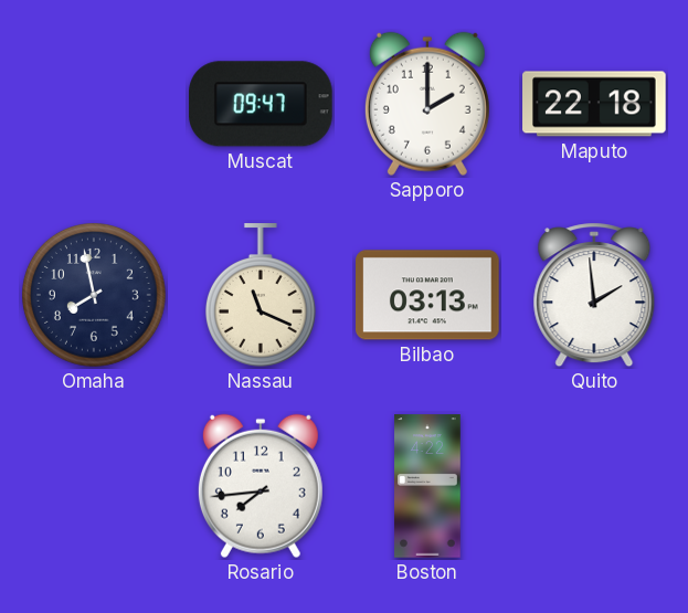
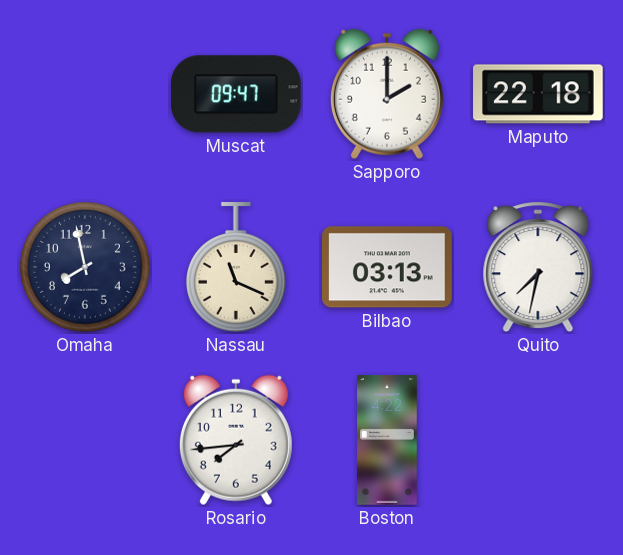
Quito: 1:59 -> 7:32 (538, 267)
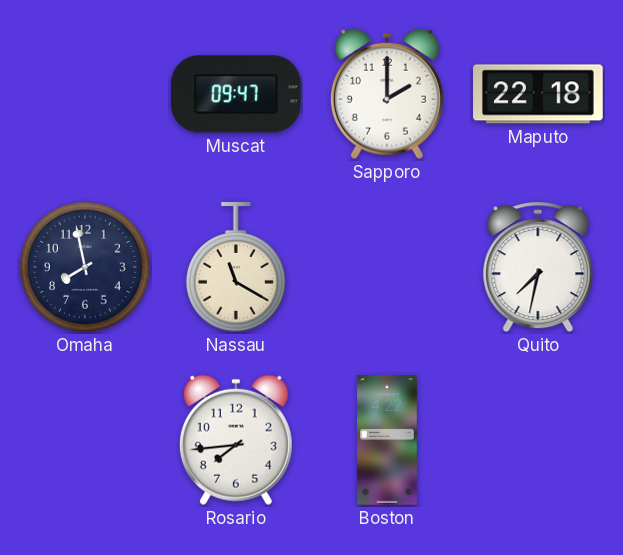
Nassau: 11:19 -> 11:20 (236, 267)
Bilbao: 03:13 -> none (388, 267)
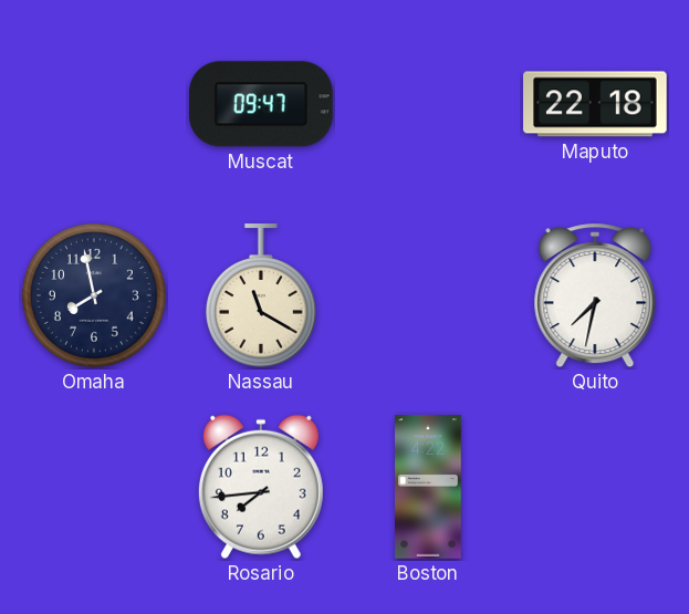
Sapporo: 2:00 -> none (387, 94)
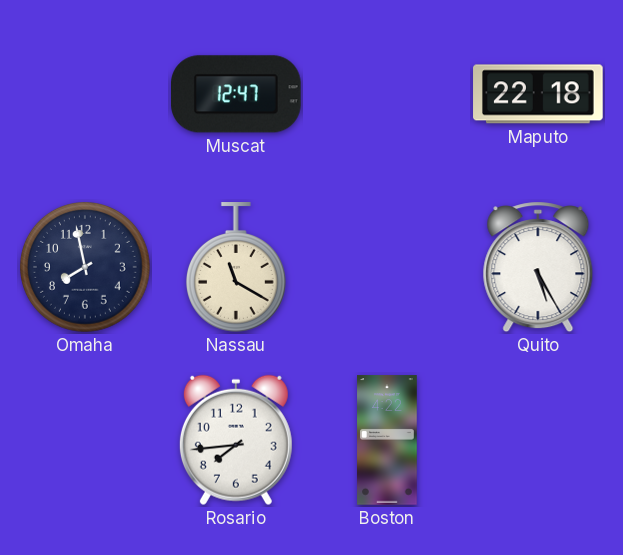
Muscat: 09:47 -> 12:47 (237, 94)
Quito: 7:32 -> 5:25 (538, 267)
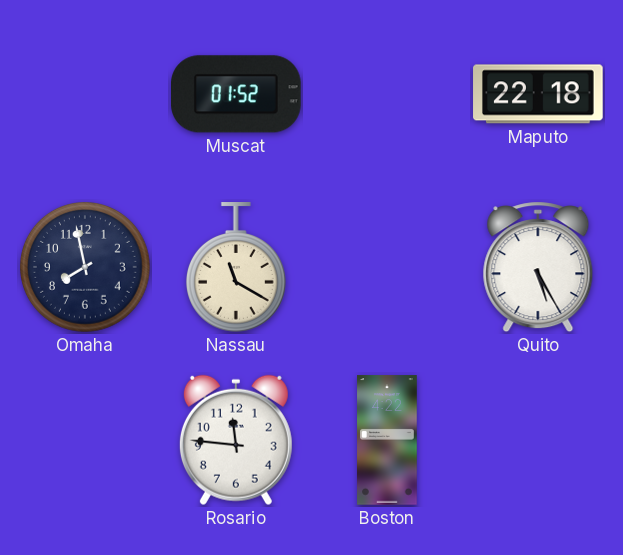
Muscat: 12:47 -> 01:52 (237, 94)
Rosario: 7:44 -> 11:46 (236, 440)
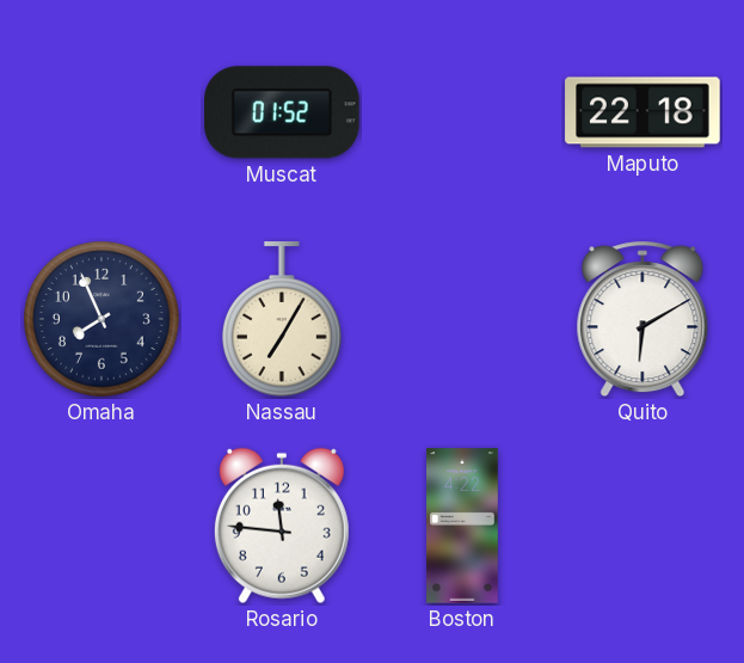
Omaha: 7:58 -> 7:56 (103, 320)
Nassau: 11:20 -> 7:05 (282, 319)
Quito: 5:25 -> 6:10 (642, 319)
